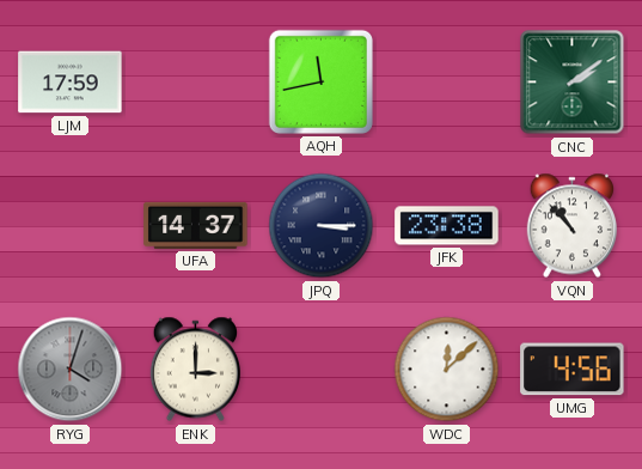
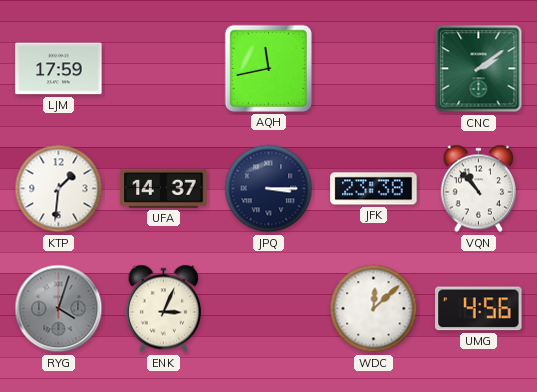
KTP: none -> 1:31 (59, 189)
ENK: 3:00 -> 3:04 (163, 309)
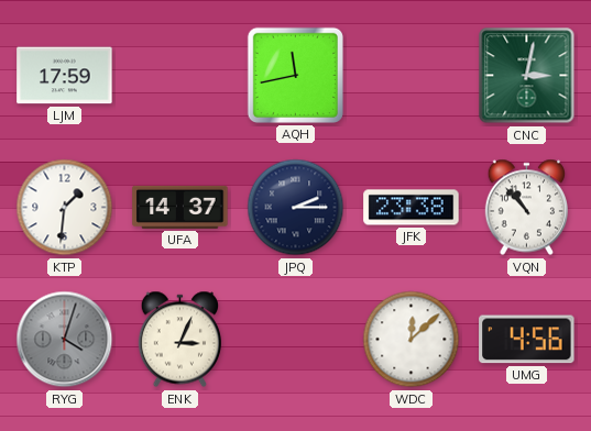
CNC: 2:09 -> 3:02 (527, 76)
JPQ: 3:15 -> 2:15 (296, 208)
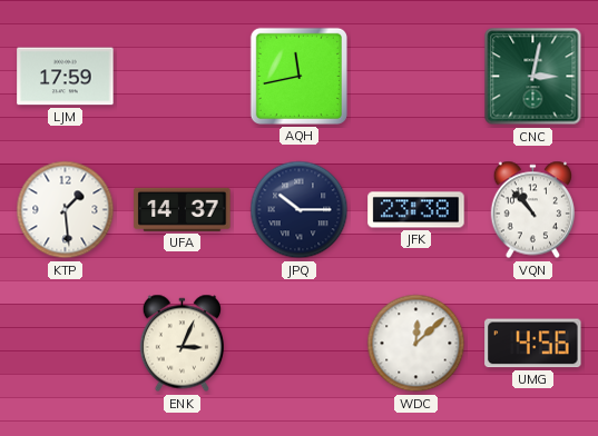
KTP: 1:31 -> 1:29 (66, 210)
JPQ: 2:15 -> 10:15 (300, 210)
RYG: 4:03 -> none (65, 340)
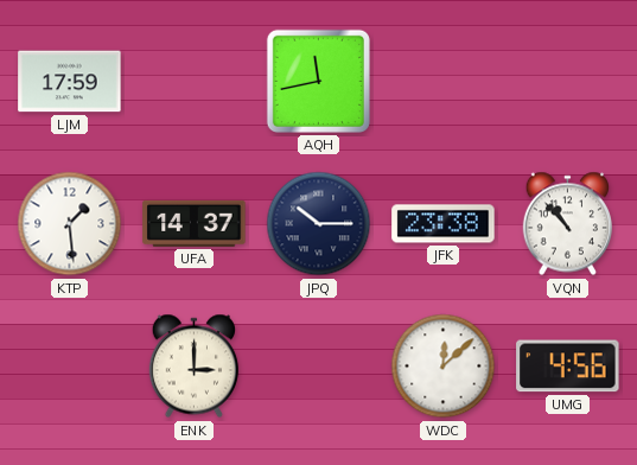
CNC: 3:02 -> none (533, 77)
ENK: 3:04 -> 3:00 (193, 367)
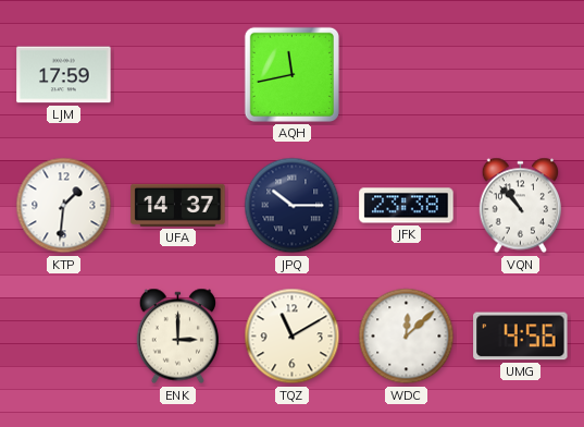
KTP: 1:29 -> 1:31 (64, 206)
TQZ: none -> 11:10 (293, 337)
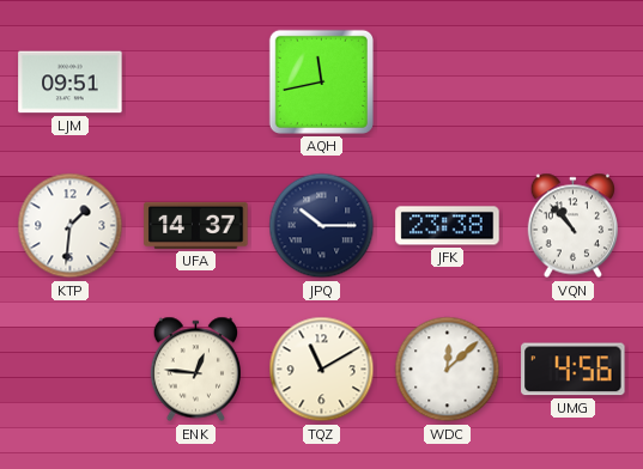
LJM: 17:59 -> 09:51 (71, 83)
ENK: 3:00 -> 12:46 (195, 370)
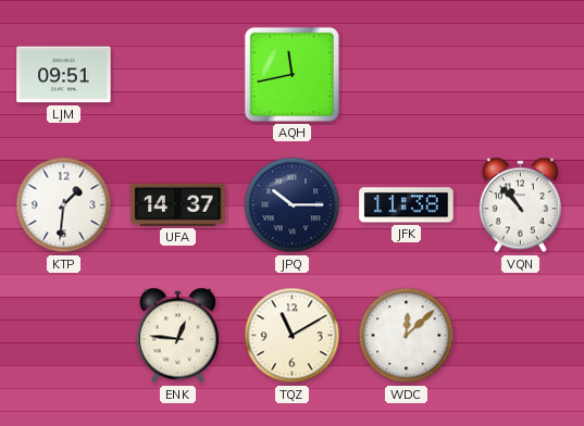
JFK: 23:38 -> 11:38 (407, 205)
UMG: 4:56 -> none (574, 370)
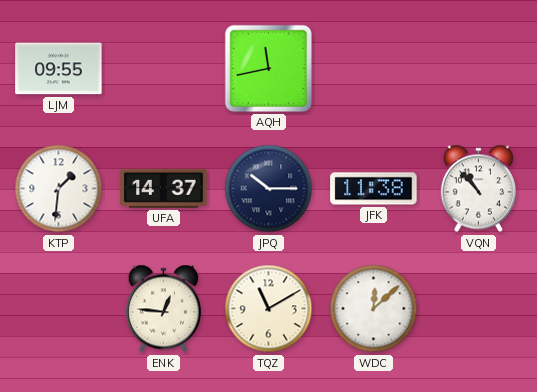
LJM: 09:51 -> 09:55 (59, 69)
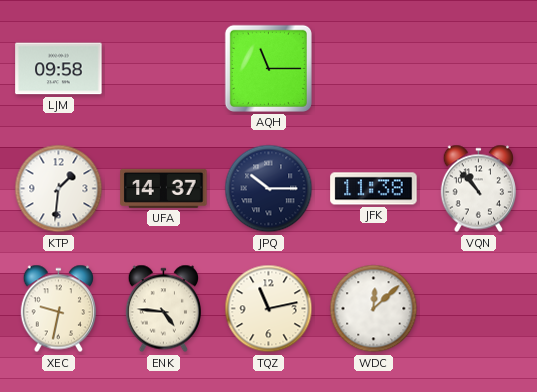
LJM: 09:55 -> 09:58 (59, 69)
AQH: 11:43 -> 11:15 (268, 68)
XEC: none -> 9:32 (58, 309)
ENK: 12:46 -> 4:46 (163, 309)
TQZ: 11:10 -> 11:13 (269, 309)
